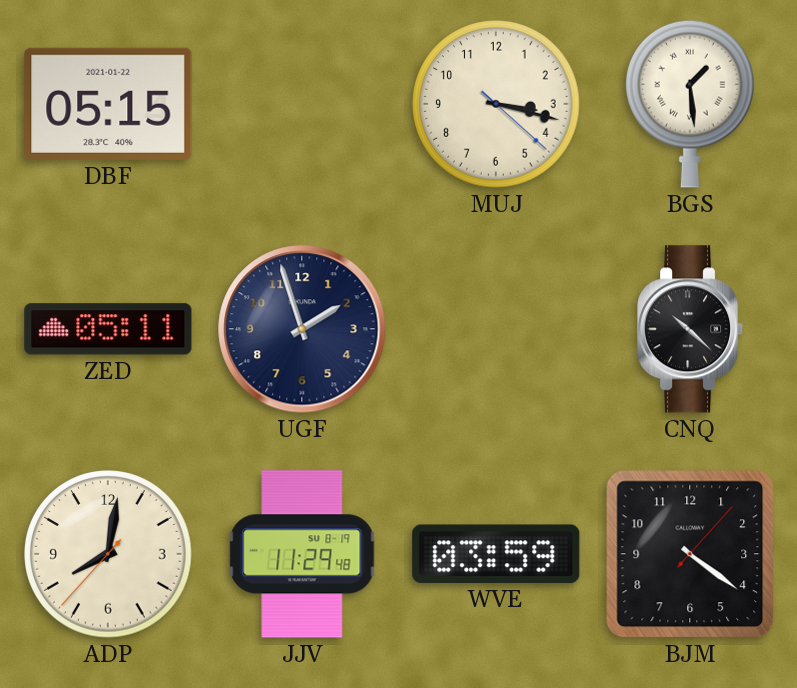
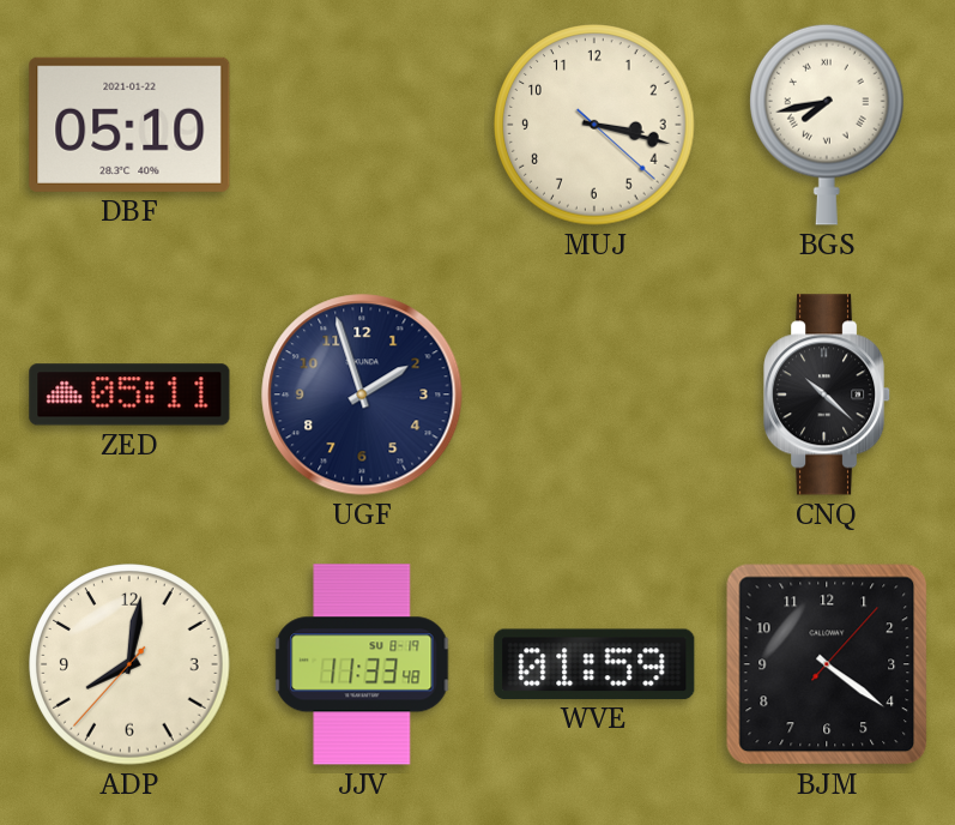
DBF: 05:15 -> 05:10 (129, 125)
BGS: 1:29 -> 7:43 (827, 125)
JJV: 11:29 -> 11:33 (362, 664)
WVE: 03:59 -> 01:59 (594, 664)
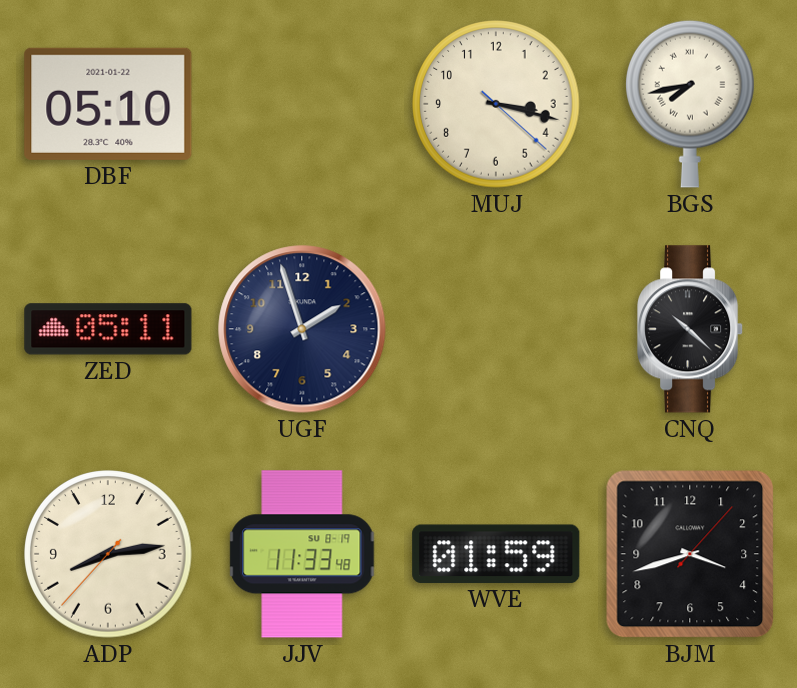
ADP: 8:01 -> 8:13 (108, 554)
BJM: 4:21 -> 3:42 (690, 554)
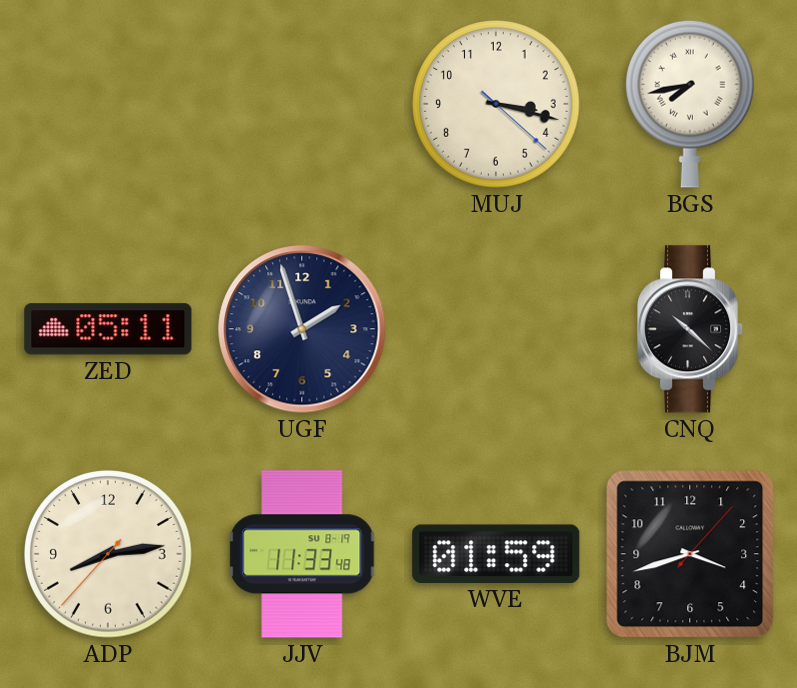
DBF: 05:10 -> none (108, 104)
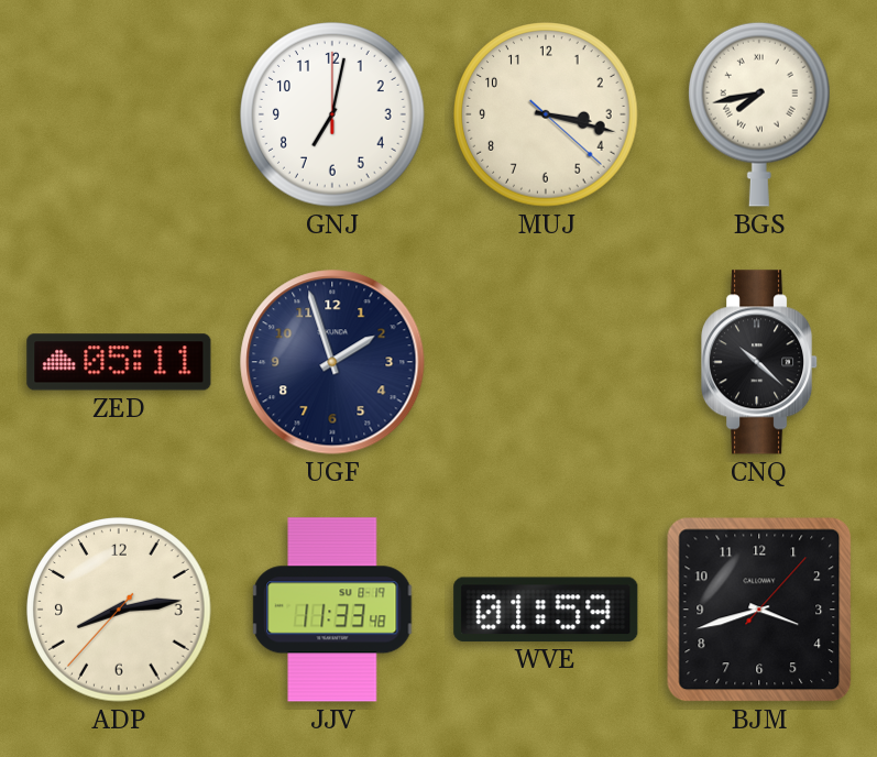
GNJ: none -> 7:02 (332, 114)
